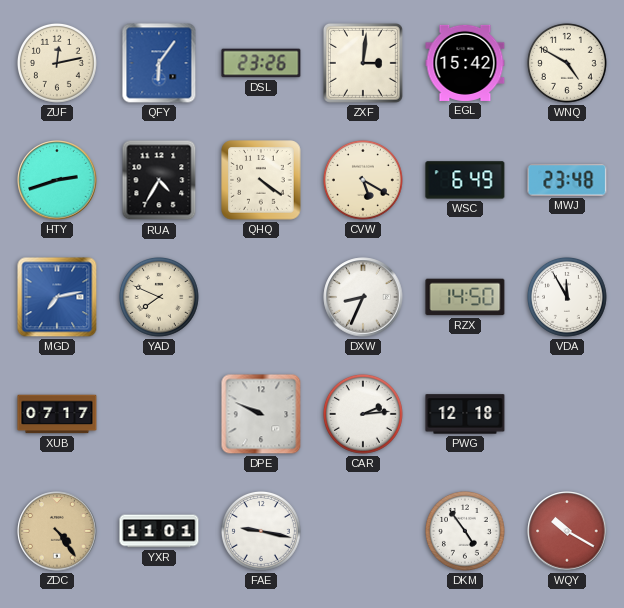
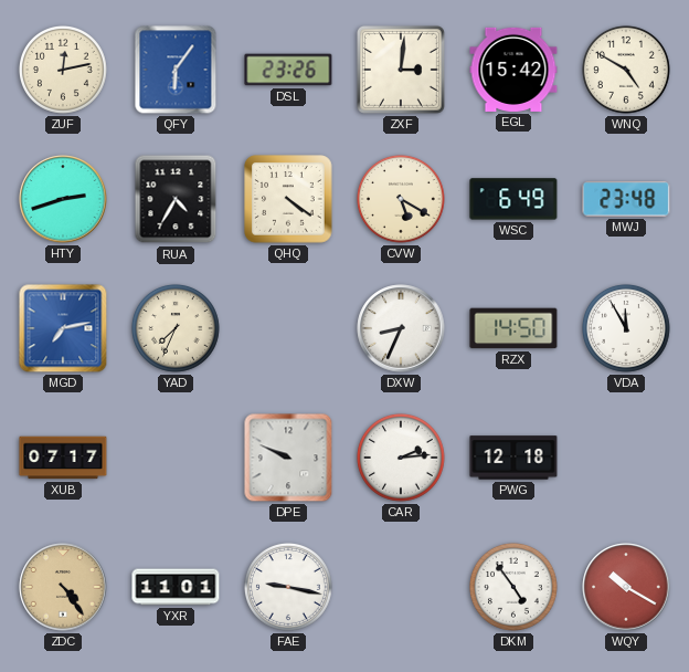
YAD: 7:49 -> 7:34 (176, 328)
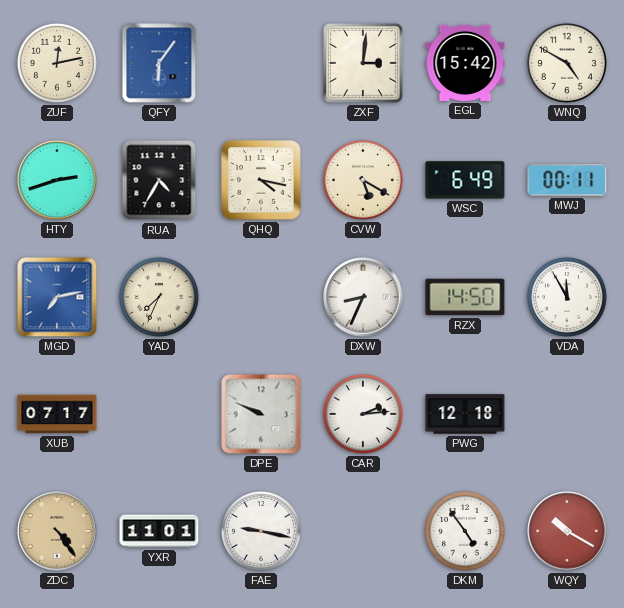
DSL: 23:26 -> none (288, 70)
QHQ: 4:21 -> 4:17 (261, 180)
MWJ: 23:48 -> 00:11 (567, 180)
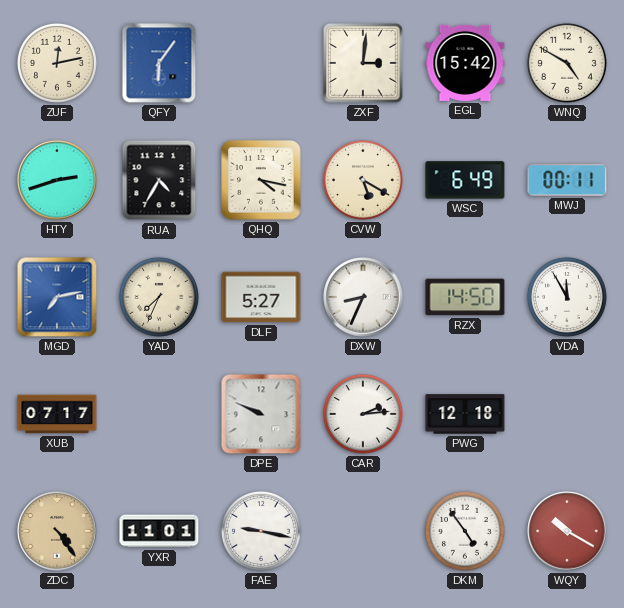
DLF: none -> 5:27 (261, 297)
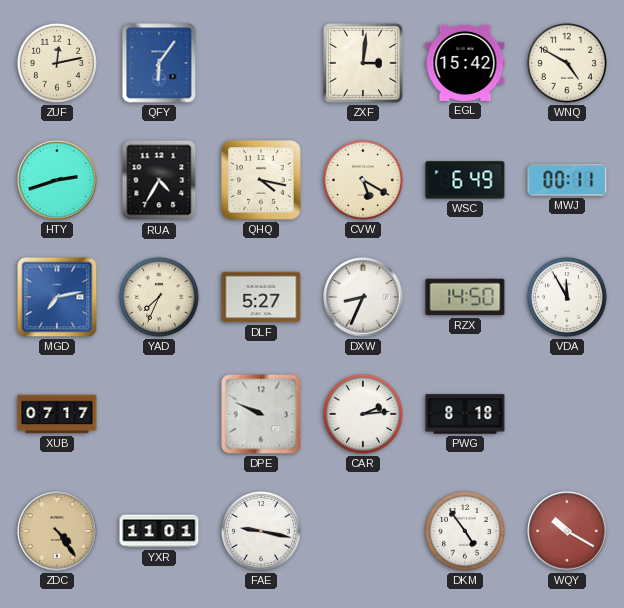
PWG: 12:18 -> 8:18 (465, 414)
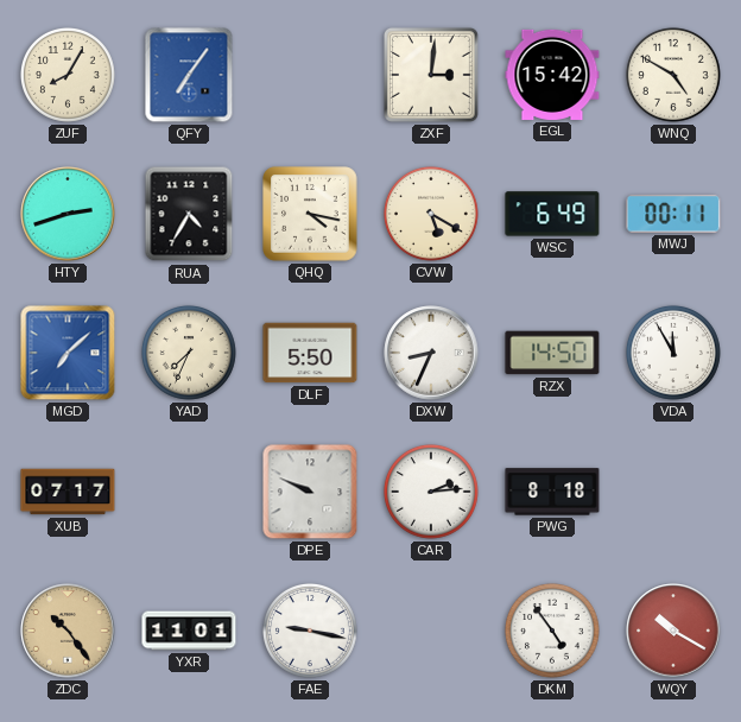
ZUF: 12:13 -> 8:05 (68, 75)
QFY: 6:06 -> 7:06 (189, 75)
MGD: 7:13 -> 7:08 (68, 353)
DLF: 5:27 -> 5:50 (310, 353)
ZDC: 4:24 -> 10:24 (68, 631)
